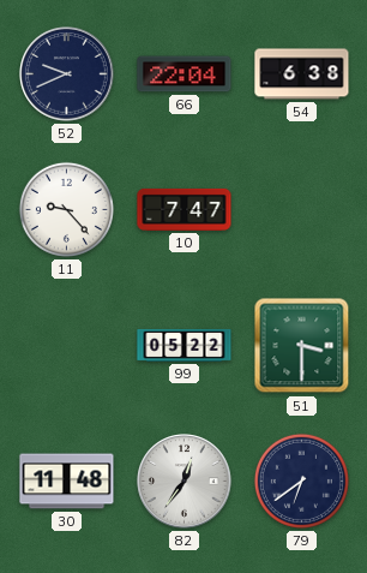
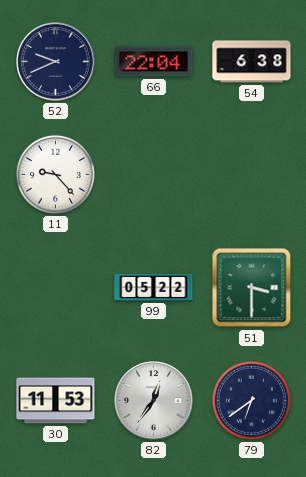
10: 7:47 -> none (185, 209)
30: 11:48 -> 11:53 (56, 401)
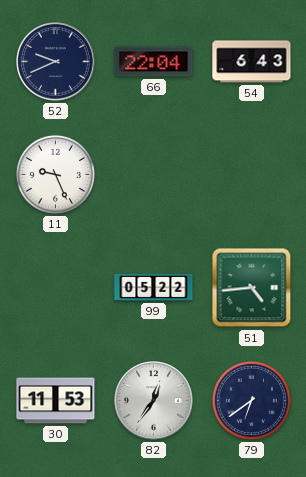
54: 6:38 -> 6:43 (252, 62)
11: 9:23 -> 9:26 (55, 174)
51: 3:30 -> 4:44 (252, 288)
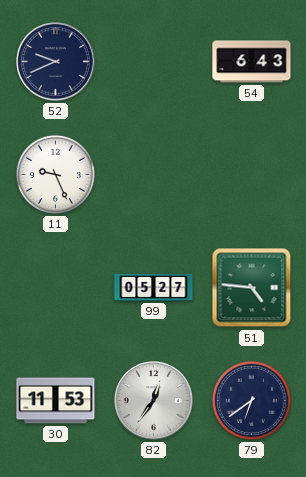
66: 22:04 -> none (154, 62)
99: 05:22 -> 05:27 (154, 287)
51: 4:44 -> 4:46 (252, 288)
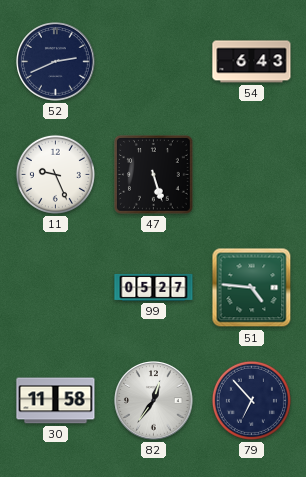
52: 9:41 -> 2:41 (56, 62)
47: none -> 5:27 (154, 175)
30: 11:53 -> 11:58 (56, 401)
79: 6:39 -> 6:53 (251, 400)
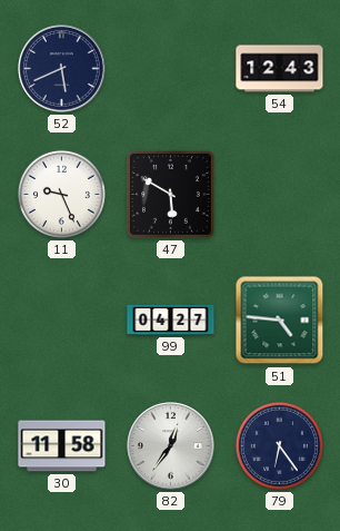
52: 2:41 -> 5:41 (62, 69)
54: 6:43 -> 12:43 (280, 69)
47: 5:27 -> 5:50 (171, 195)
99: 05:27 -> 04:27 (171, 319)
79: 6:53 -> 6:24 (279, 445)
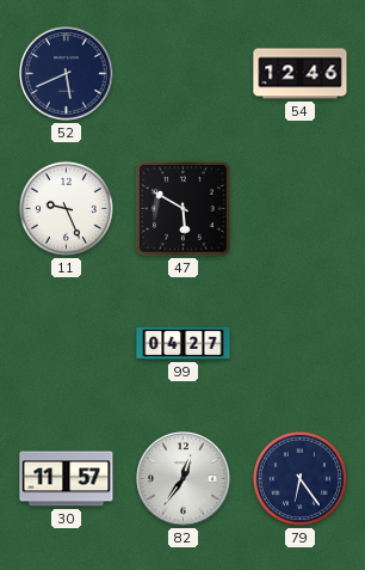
54: 12:43 -> 12:46 (301, 74)
51: 4:46 -> none (280, 321)
30: 11:58 -> 11:57 (67, 479)
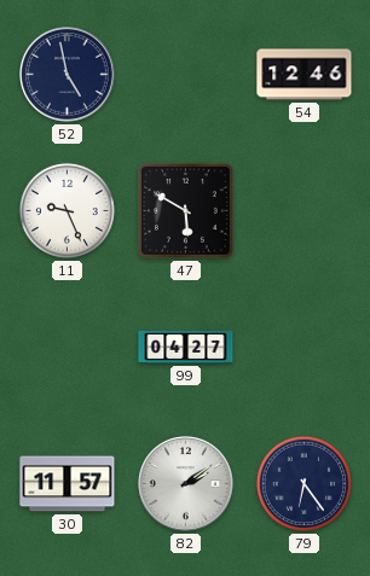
52: 5:41 -> 4:58 (68, 75)
82: 12:36 -> 2:09 (186, 484)
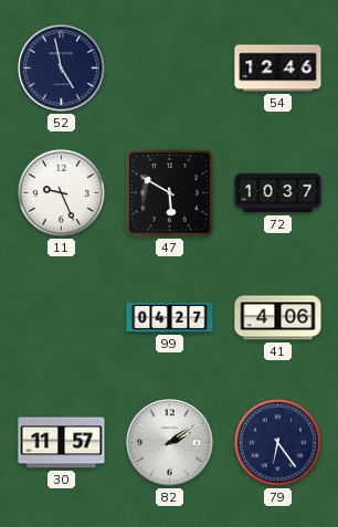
72: none -> 10:37 (278, 193)
41: none -> 4:06 (278, 318)
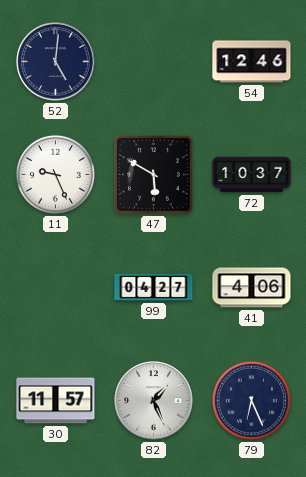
52: 4:58 -> 5:01 (56, 62)
82: 2:09 -> 1:26 (154, 401)
79: 6:24 -> 6:26 (251, 400)
